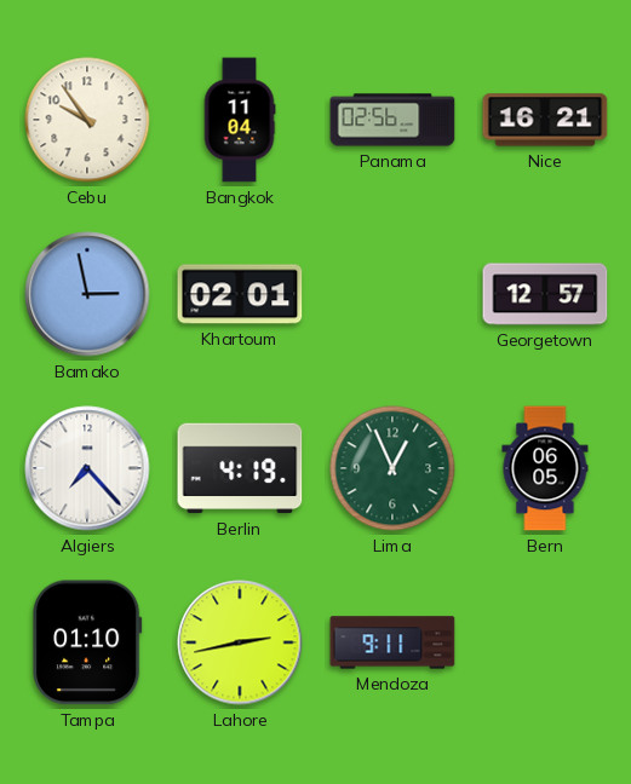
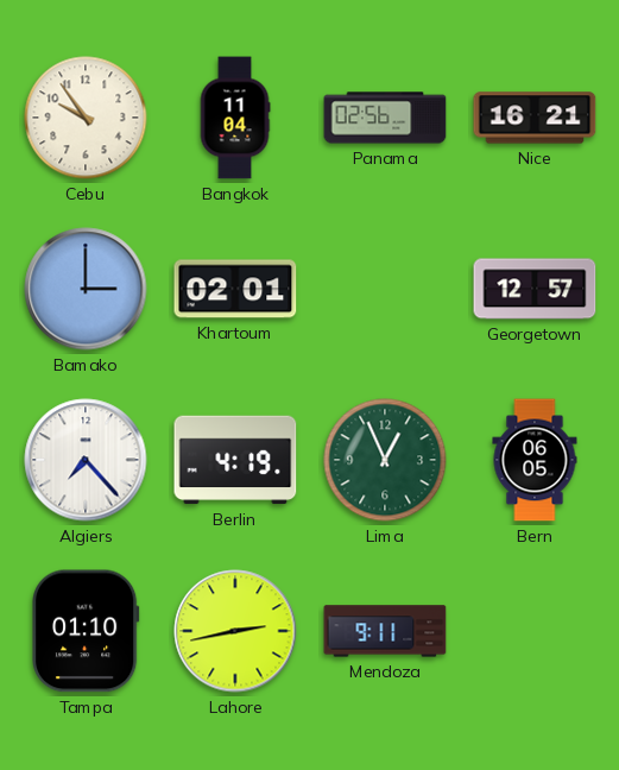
Bamako: 2:58 -> 3:00 (86, 289)
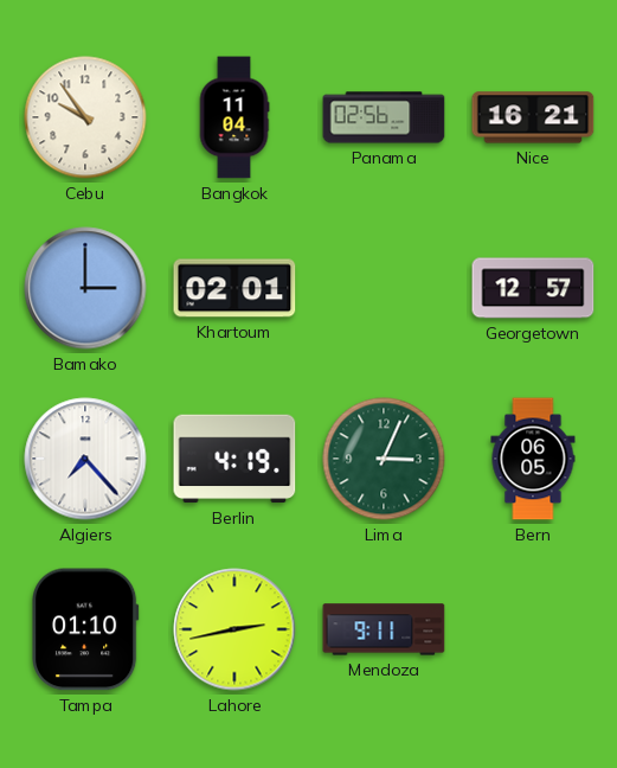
Lima: 12:56 -> 3:04 (384, 459)
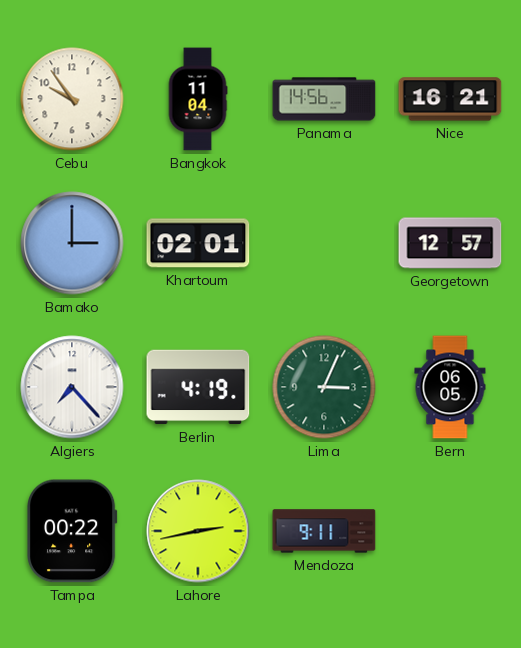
Panama: 02:56 -> 14:56 (324, 99)
Tampa: 01:10 -> 00:22 (73, 531)
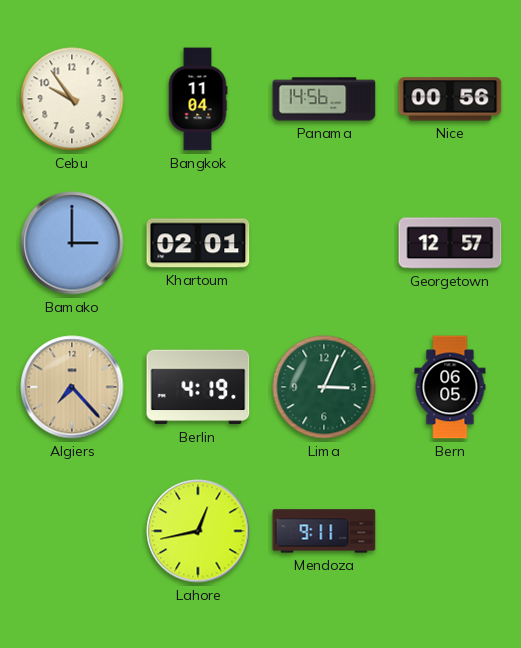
Nice: 16:21 -> 00:56 (450, 99)
Algiers dial: white -> champagne (72, 387)
Tampa: 00:22 -> none (73, 531)
Lahore: 2:43 -> 12:43 (198, 531)
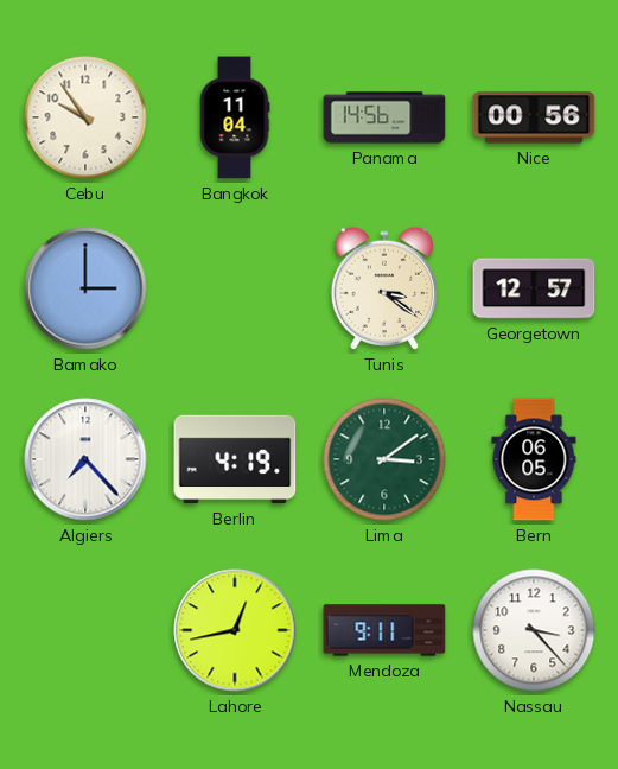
Khartoum: 02:01 -> none (198, 243)
Tunis: none -> 3:21 (384, 288)
Algiers dial: champagne -> white (85, 459)
Lima: 3:04 -> 3:09 (384, 459)
Nassau: none -> 3:23 (534, 630)
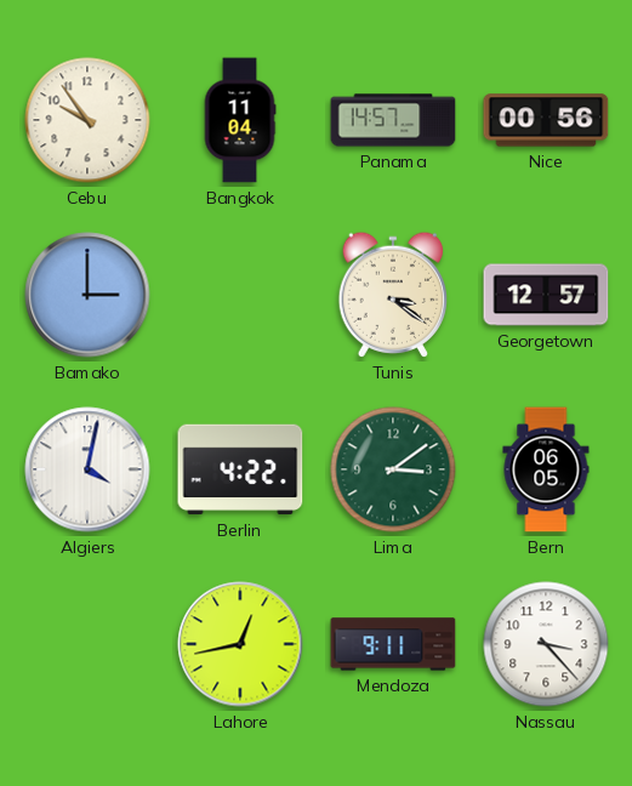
Panama: 14:56 -> 14:57 (393, 120)
Algiers: 7:23 -> 4:02 (87, 469)
Berlin: 4:19 -> 4:22 (240, 469)
